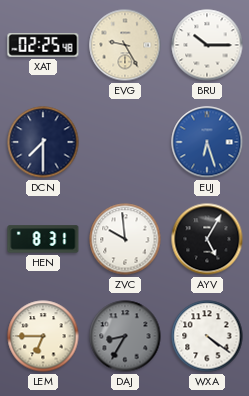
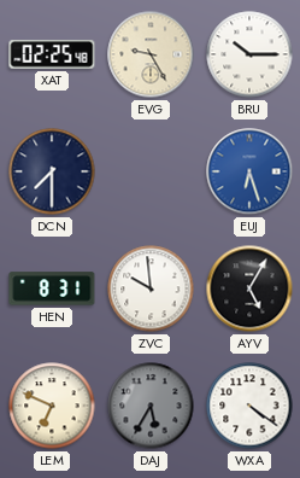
LEM: 6:45 -> 6:49 (52, 406)
DAJ: 8:35 -> 5:35 (151, 406)
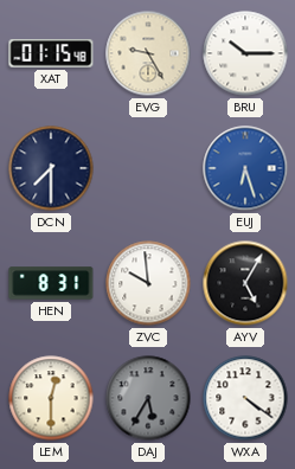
XAT: 02:25 -> 01:15 (51, 53)
LEM: 6:49 -> 12:30 (51, 398)
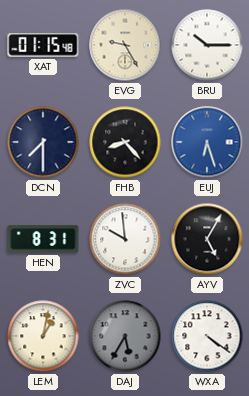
FHB: none -> 8:23 (125, 142)
LEM: 12:30 -> 1:02 (43, 336)
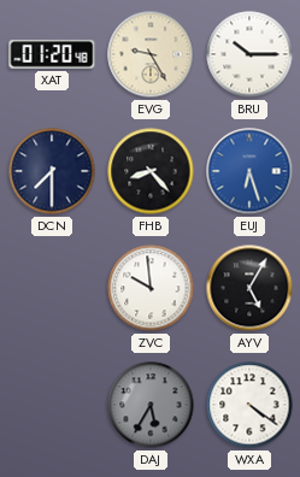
XAT: 01:15 -> 01:20 (52, 54)
HEN: 8:31 -> none (43, 239)
LEM: 1:02 -> none (43, 336)
